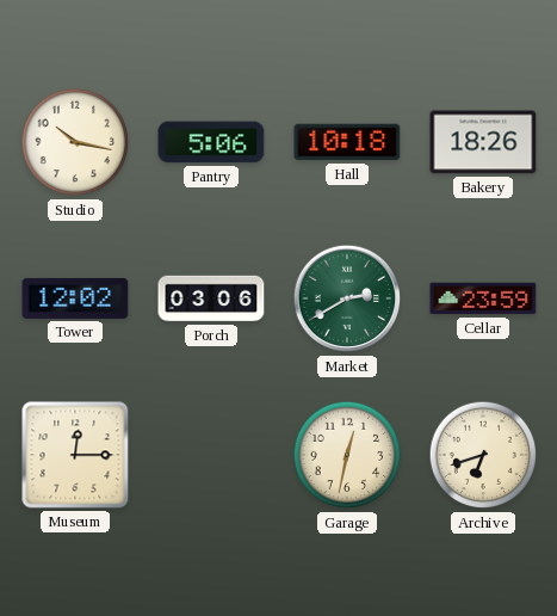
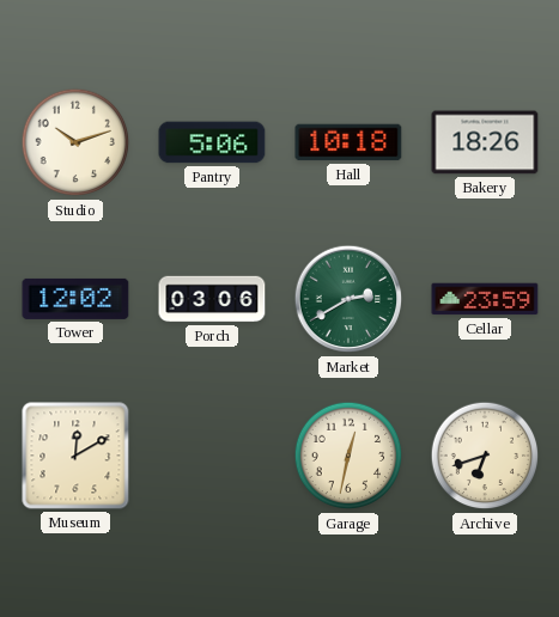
Studio: 10:17 -> 10:12 (75, 142)
Museum: 12:15 -> 12:10 (75, 456)
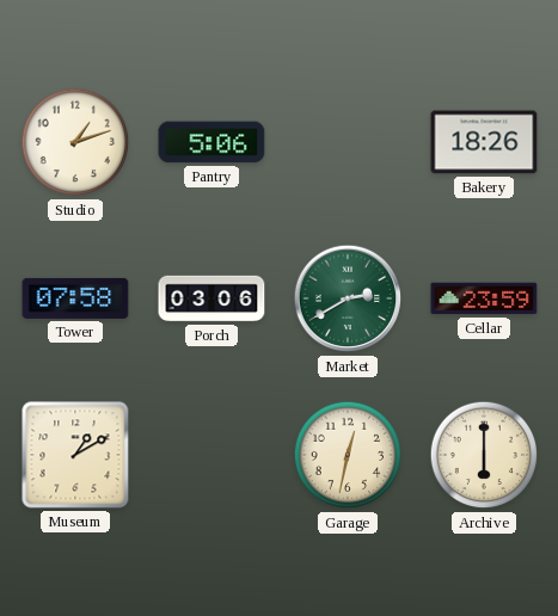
Studio: 10:12 -> 1:12 (75, 142)
Hall: 10:18 -> none (348, 142)
Tower: 12:02 -> 07:58 (75, 298)
Museum: 12:10 -> 1:10 (75, 455)
Archive: 6:42 -> 6:00 (484, 455)
